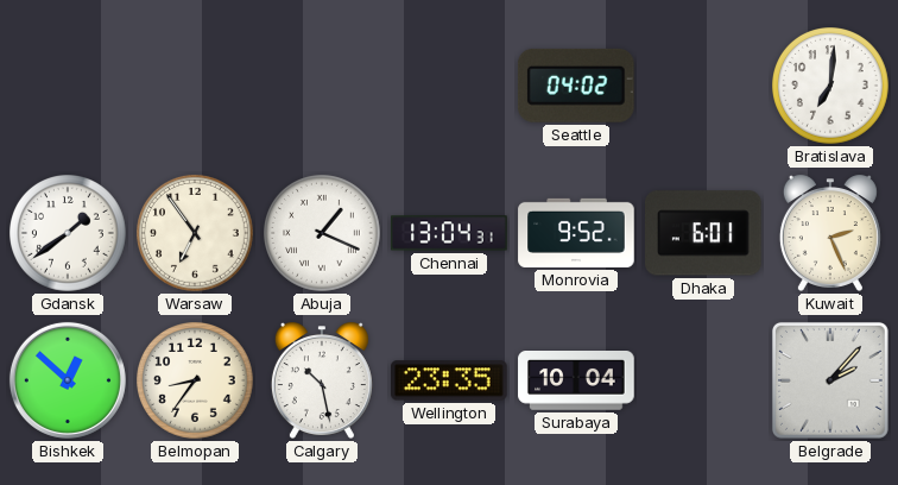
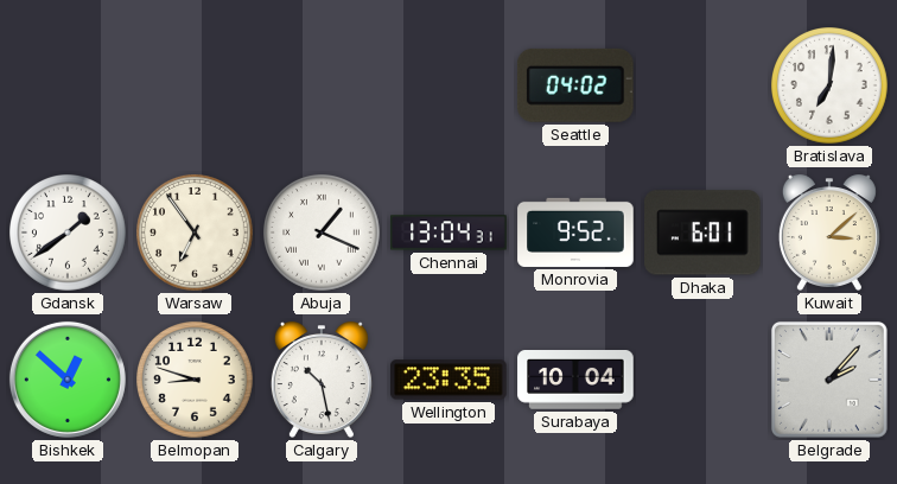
Kuwait: 2:26 -> 3:08 (829, 233)
Belmopan: 8:36 -> 8:48 (196, 381)
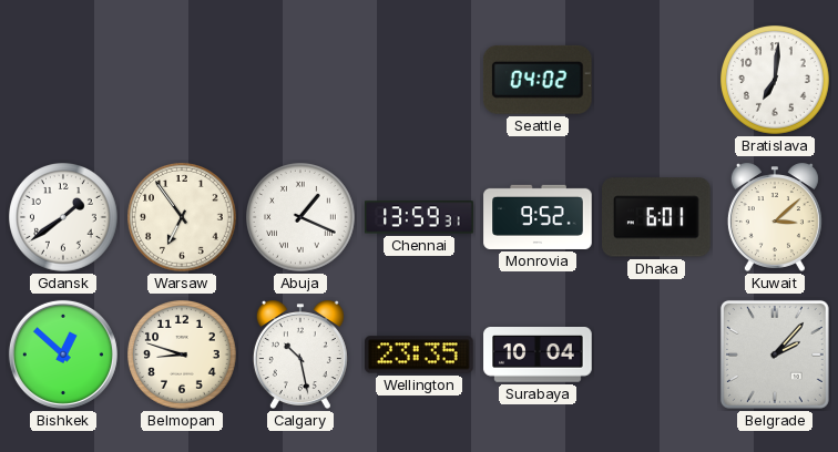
Chennai: 13:04 -> 13:59 (419, 217)
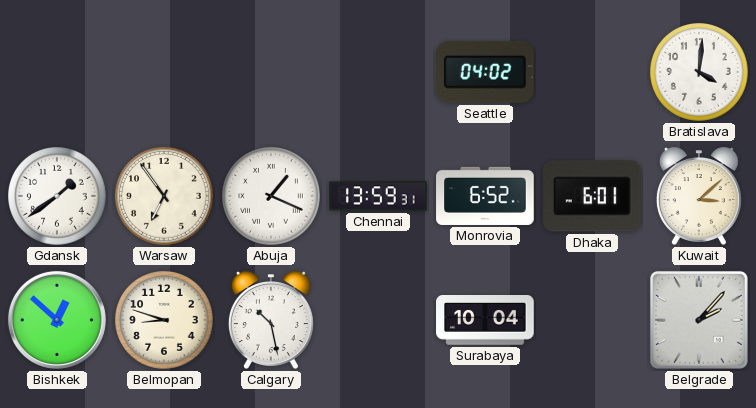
Bratislava: 7:01 -> 4:01 (700, 73)
Monrovia: 9:52 -> 6:52 (485, 196)
Wellington: 23:35 -> none (420, 355)
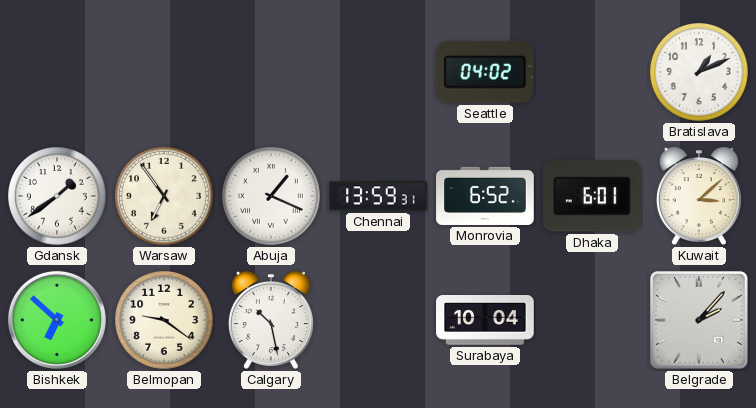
Bratislava: 4:01 -> 1:11 (700, 73)
Bishkek: 12:52 -> 6:52 (57, 320)
Belmopan: 8:48 -> 9:21 (165, 321)
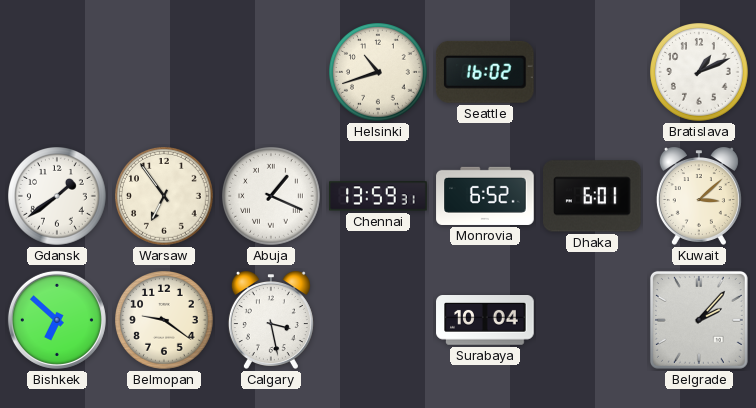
Helsinki: none -> 10:42 (379, 73)
Seattle: 04:02 -> 16:02 (485, 72)
Calgary: 10:28 -> 3:28 (271, 320)
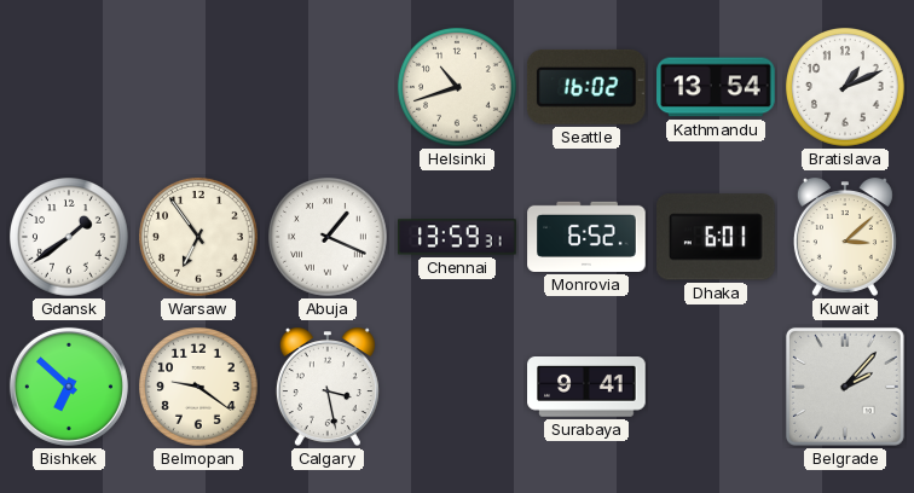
Kathmandu: none -> 13:54 (716, 87)
Surabaya: 10:04 -> 9:41 (586, 387)
